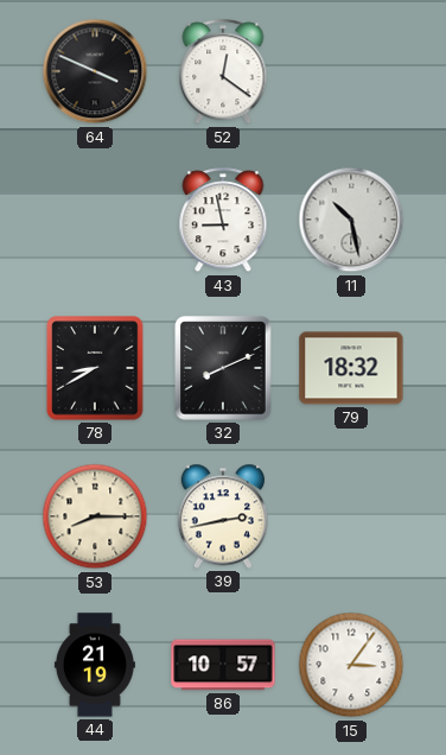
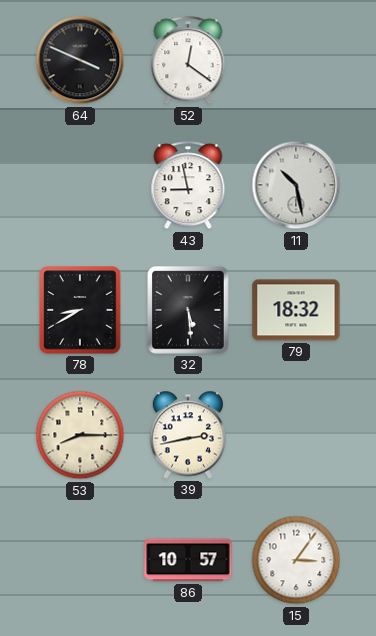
32: 8:11 -> 5:29 (188, 310)
44: 21:19 -> none (95, 665)
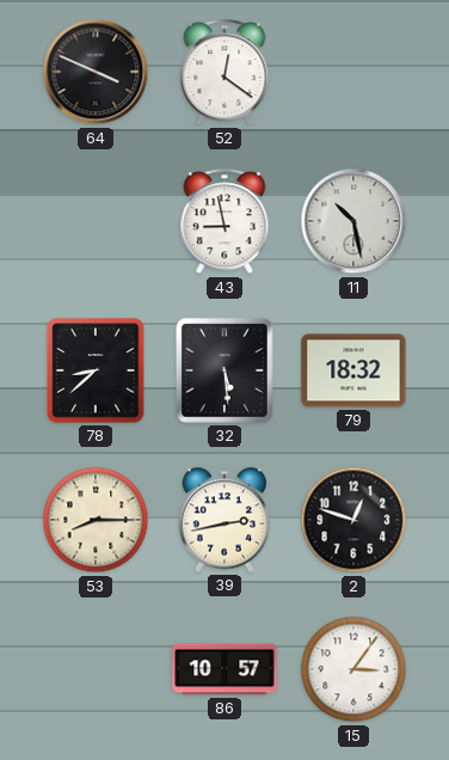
78: 8:40 -> 8:38 (96, 370)
2: none -> 12:48 (353, 520)
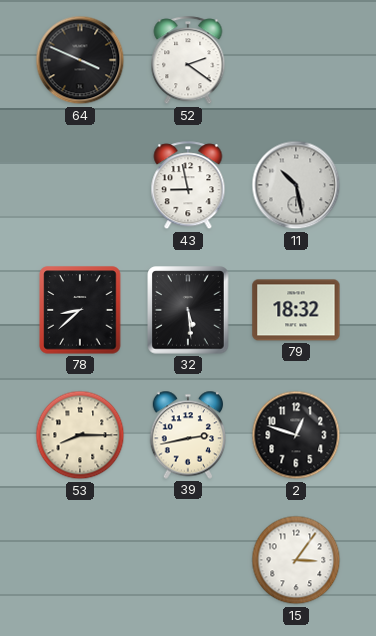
52: 12:21 -> 2:21 (188, 61)
86: 10:57 -> none (224, 669)
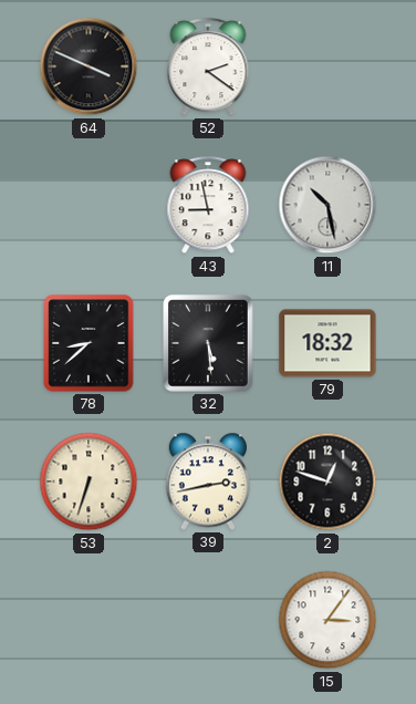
53: 8:15 -> 6:33 (89, 482)
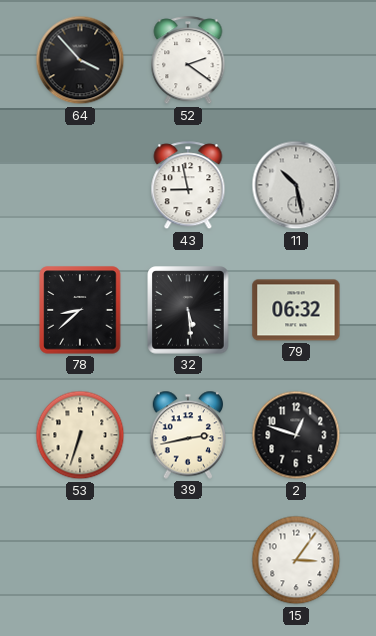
64: 3:49 -> 3:53 (80, 60)
79: 18:32 -> 06:32 (296, 310)
